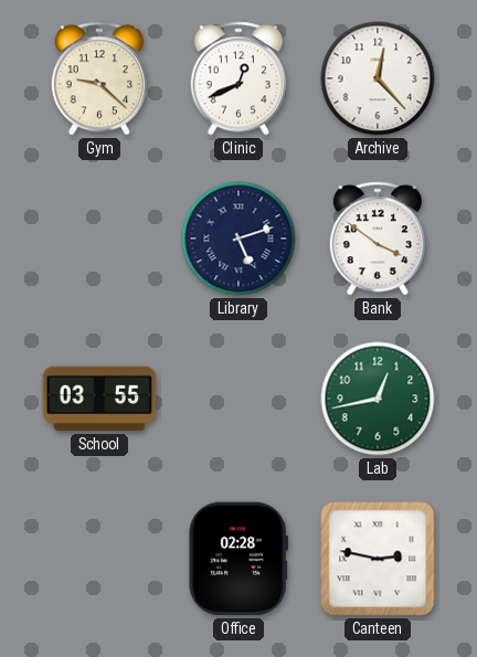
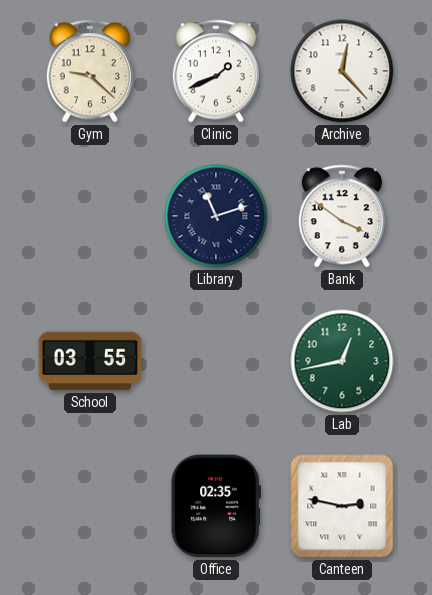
Clinic: 12:41 -> 1:41 (215, 71)
Library: 5:12 -> 11:12 (216, 216)
Office: 02:28 -> 02:35 (216, 506)
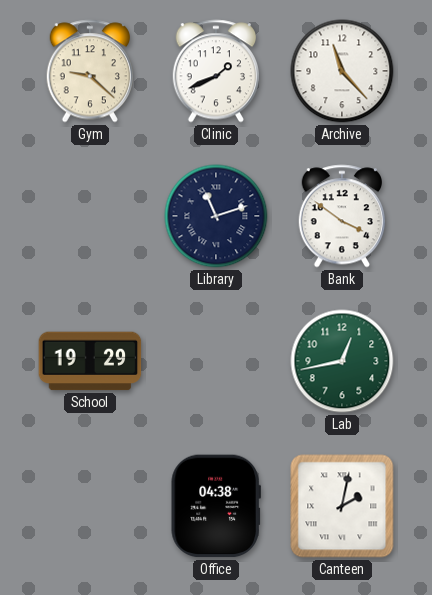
Archive: 12:23 -> 11:23 (342, 71)
School: 03:55 -> 19:29 (90, 361)
Office: 02:35 -> 04:38 (216, 506)
Canteen: 2:47 -> 2:02 (342, 506)
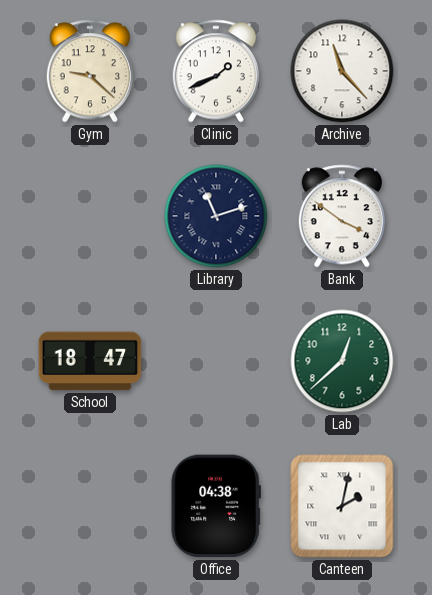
School: 19:29 -> 18:47 (90, 361)
Lab: 12:43 -> 12:38 (342, 361)
